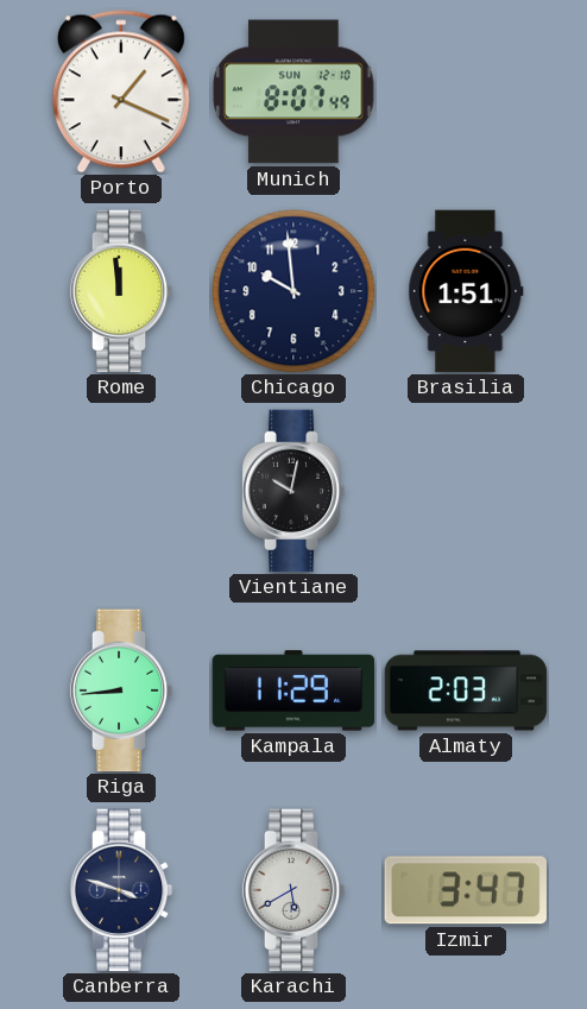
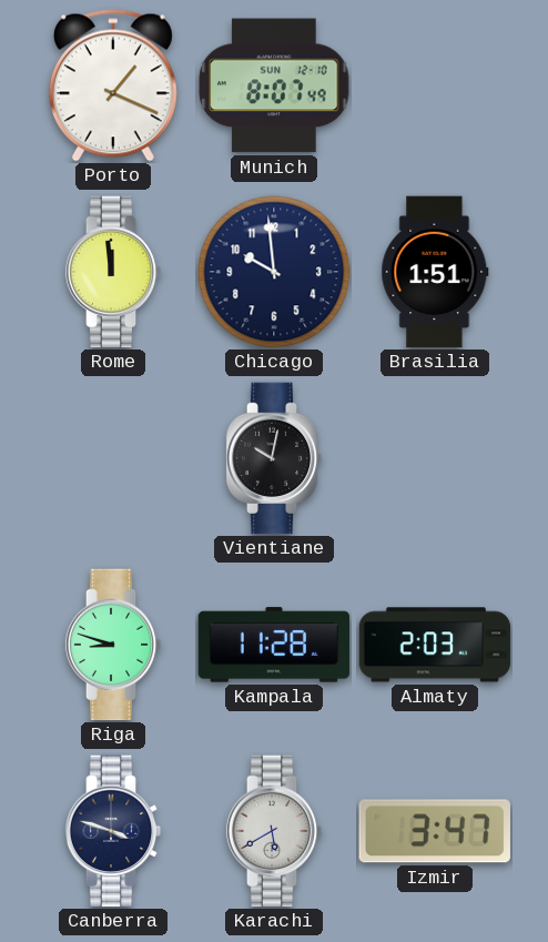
Riga: 8:44 -> 8:48 (113, 645)
Kampala: 11:29 -> 11:28 (274, 645)
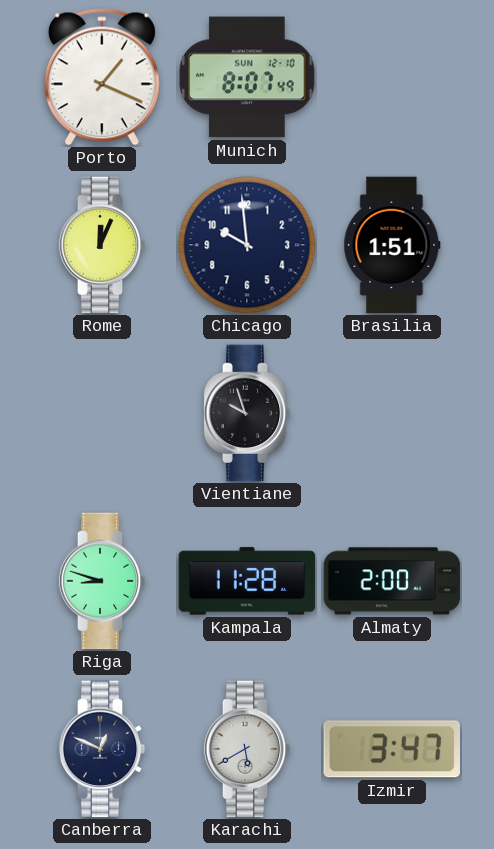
Rome: 11:59 -> 12:04 (102, 245)
Vientiane: 10:02 -> 9:57 (247, 413)
Almaty: 2:03 -> 2:00 (392, 581)
Canberra: 3:48 -> 12:49 (102, 749)
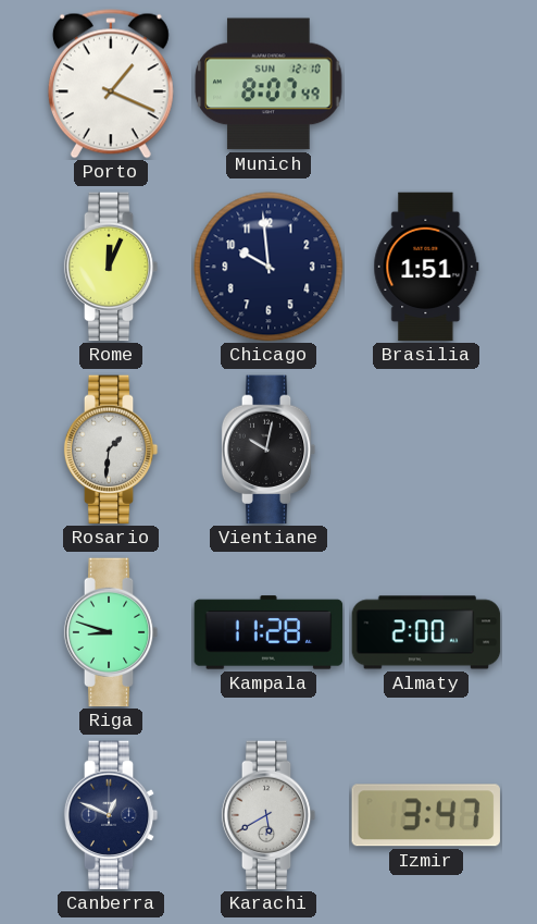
Rosario: none -> 1:31 (111, 449)
Vientiane: 9:57 -> 10:02 (268, 449)
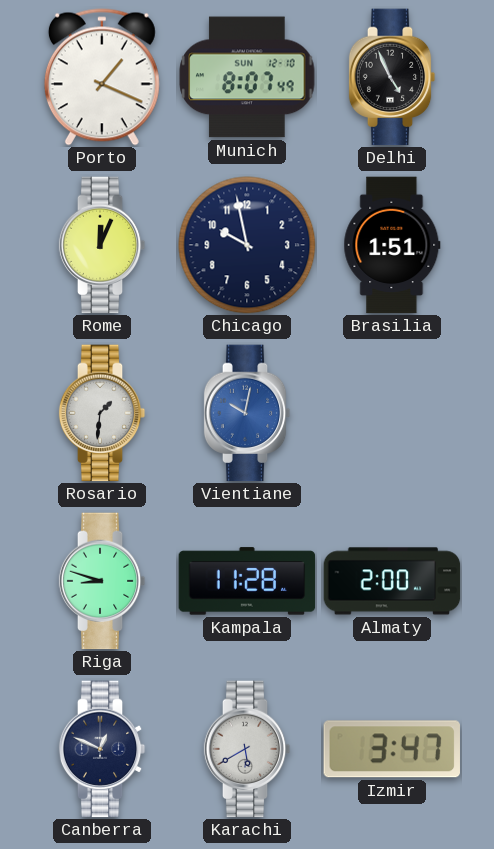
Delhi: none -> 4:56 (392, 77)
Chicago: 9:59 -> 9:58 (247, 245)
Vientiane dial: black -> blue (247, 413)
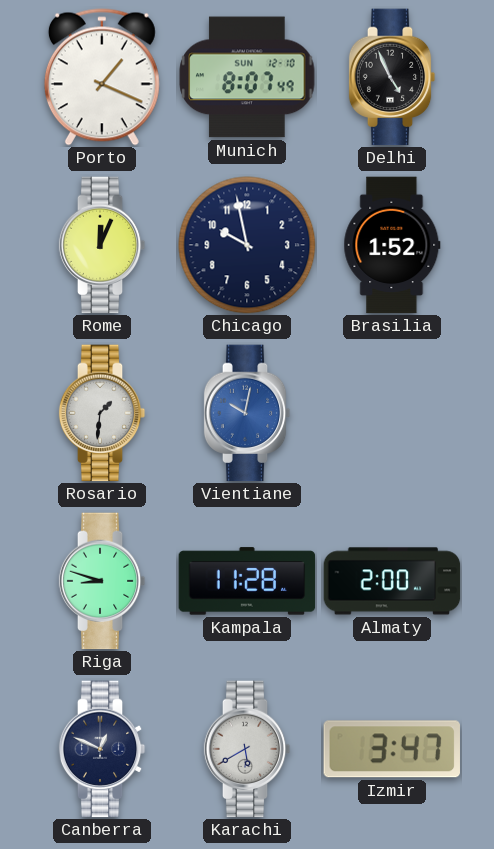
Brasilia: 1:51 -> 1:52 (392, 245)
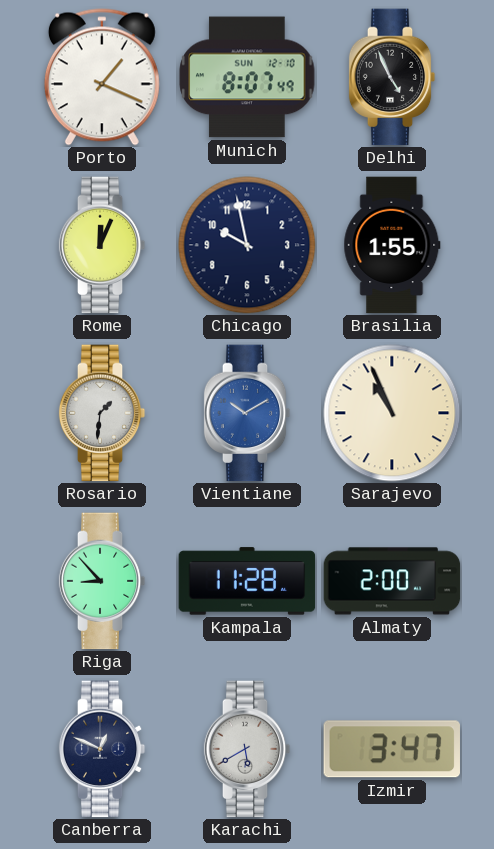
Brasilia: 1:52 -> 1:55 (392, 245)
Vientiane: 10:02 -> 10:10 (247, 413)
Sarajevo: none -> 10:56 (392, 413)
Riga: 8:48 -> 8:53 (102, 581)
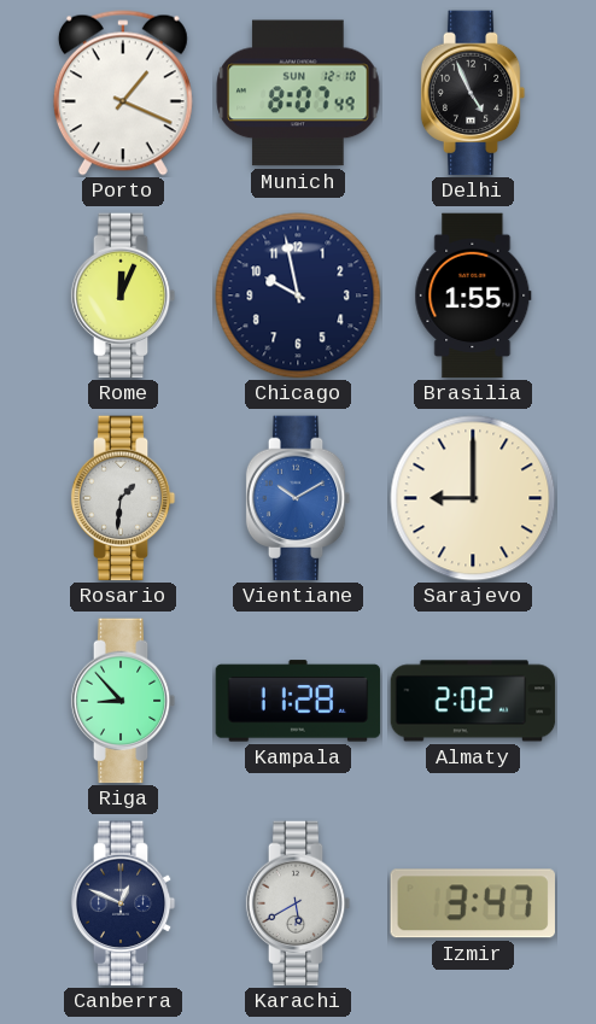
Sarajevo: 10:56 -> 9:00 (473, 498)
Almaty: 2:00 -> 2:02 (473, 701)
